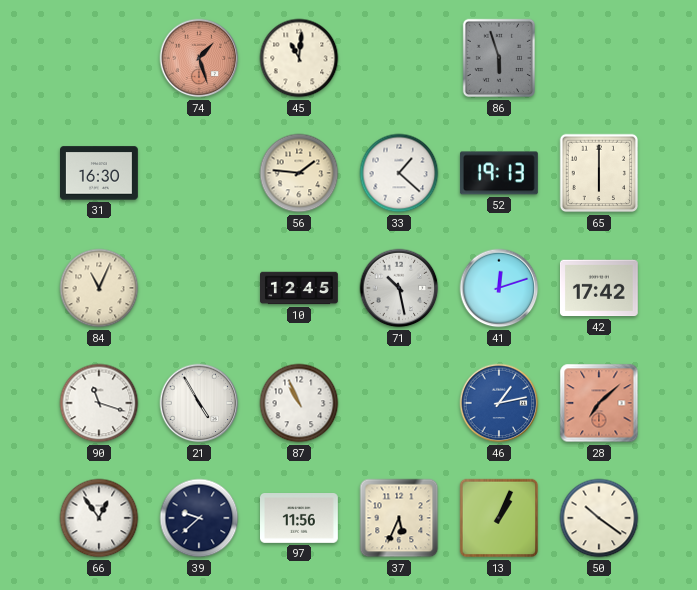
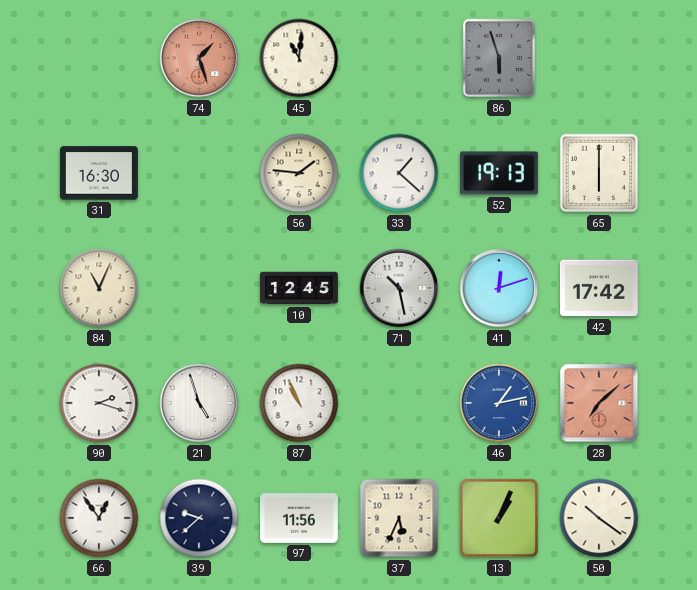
90: 11:18 -> 2:18 (99, 403)
21: 4:55 -> 4:57 (199, 403)
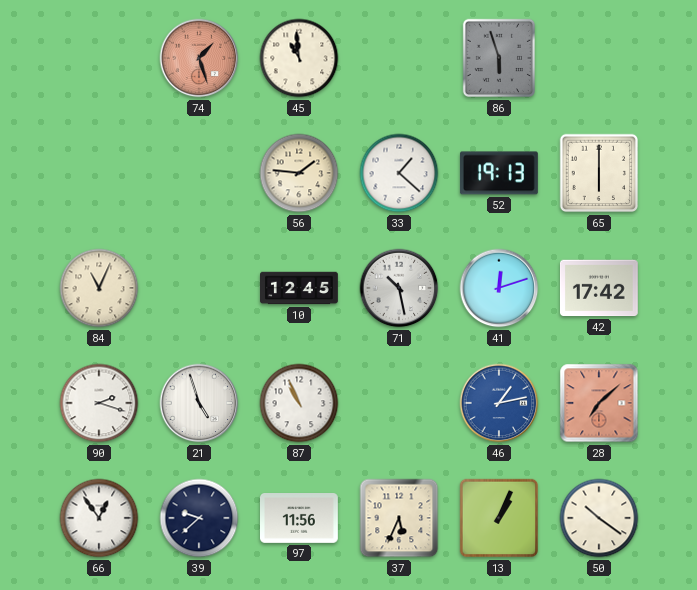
45: 11:01 -> 10:59 (299, 58)
31: 16:30 -> none (100, 173)
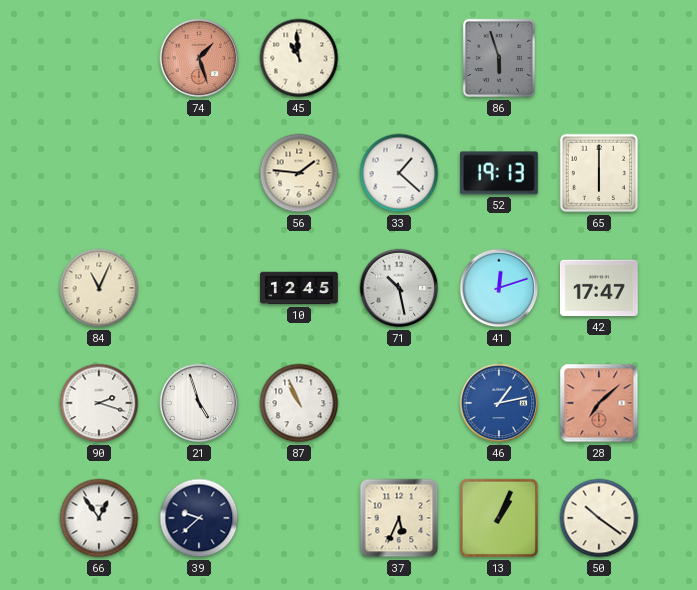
42: 17:42 -> 17:47 (600, 288)
97: 11:56 -> none (300, 519)
